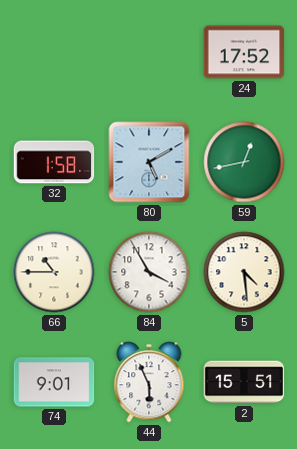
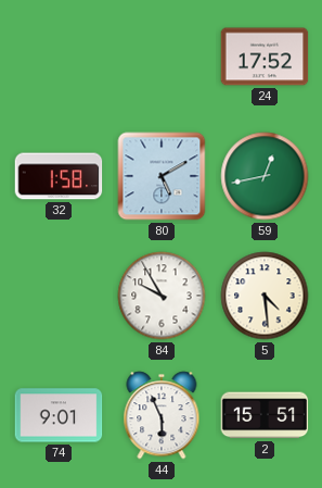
66: 10:45 -> none (54, 272)
84: 3:55 -> 9:55 (162, 296)
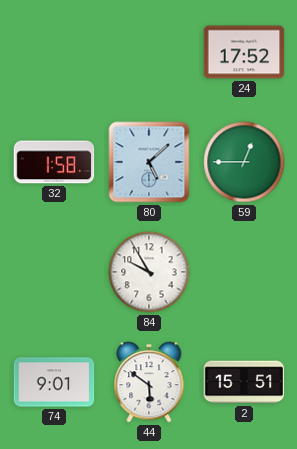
80: 5:10 -> 5:08 (149, 162)
59: 12:43 -> 12:45 (244, 162)
5: 4:29 -> none (265, 296)
44: 5:56 -> 5:51 (149, 382)
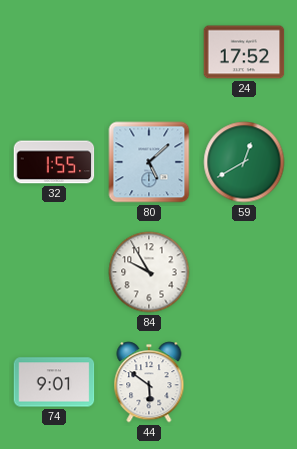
32: 1:58 -> 1:55 (54, 162)
59: 12:45 -> 12:40 (244, 162)
2: 15:51 -> none (244, 382)
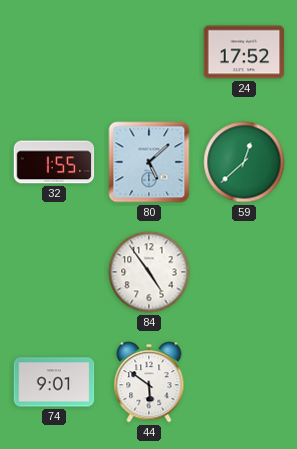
59: 12:40 -> 12:38 (244, 162)
84: 9:55 -> 4:54 (149, 272)
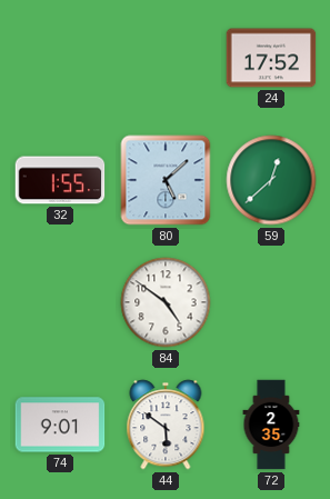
84: 4:54 -> 4:51 (166, 302)
72: none -> 2:35 (271, 425)
